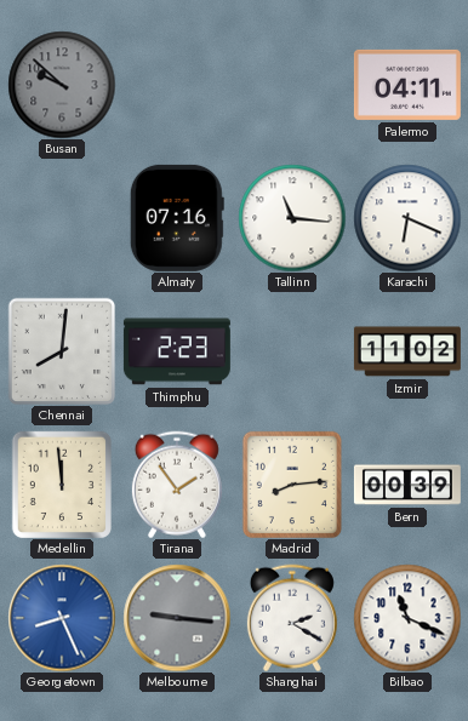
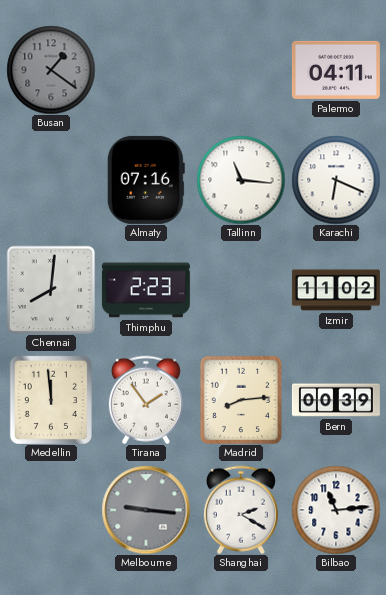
Busan: 9:52 -> 1:21 (51, 70)
Georgetown: 8:26 -> none (62, 618)
Bilbao: 11:19 -> 11:14 (336, 510)
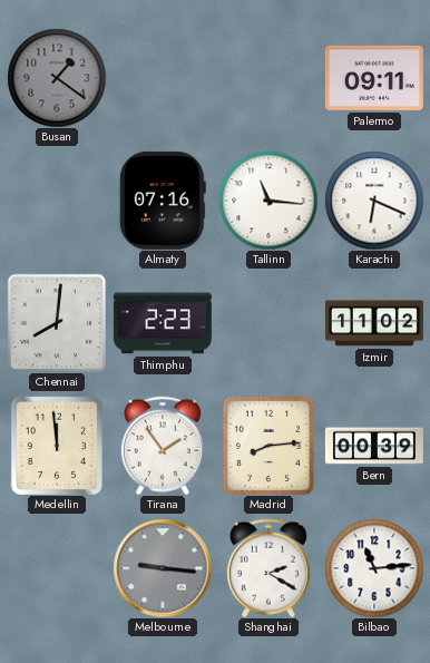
Palermo: 04:11 -> 09:11 (374, 78)
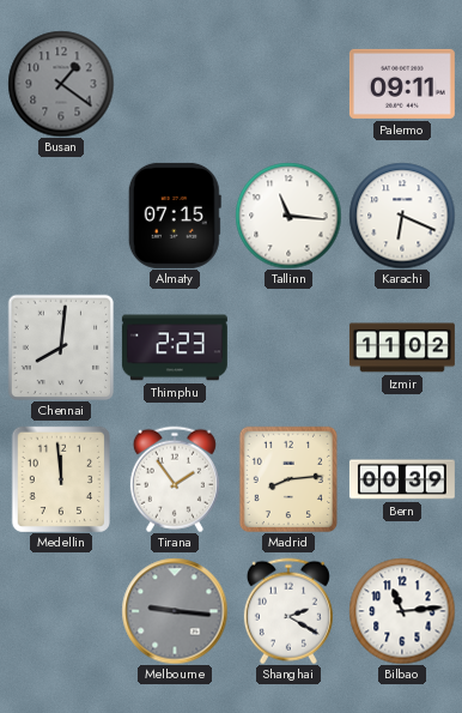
Almaty: 07:16 -> 07:15 (175, 216)
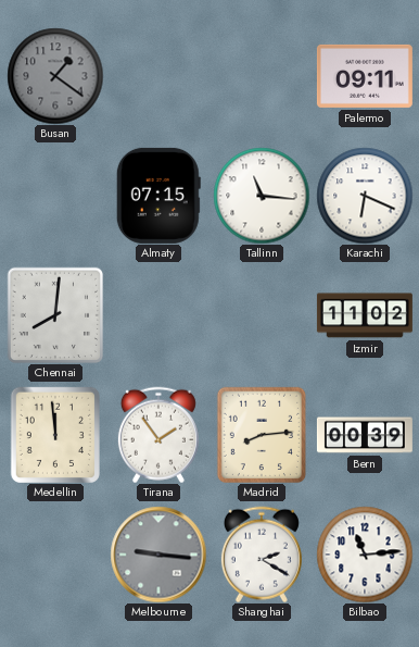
Thimphu: 2:23 -> none (175, 348)
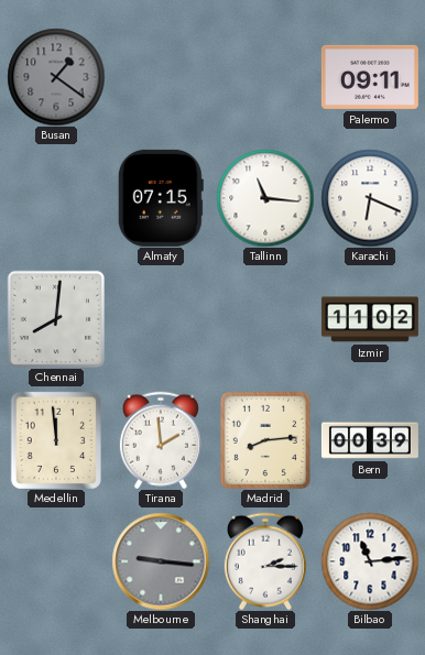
Tirana: 1:54 -> 1:59 (161, 440)
Shanghai: 2:20 -> 2:15 (265, 561)
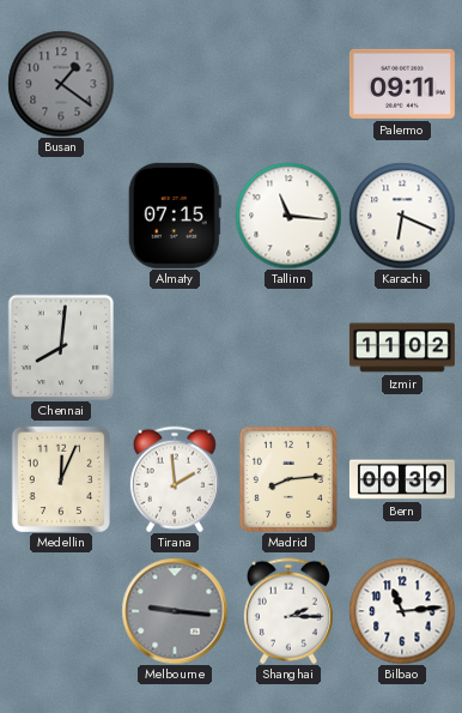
Medellin: 11:59 -> 12:04 (61, 478)
